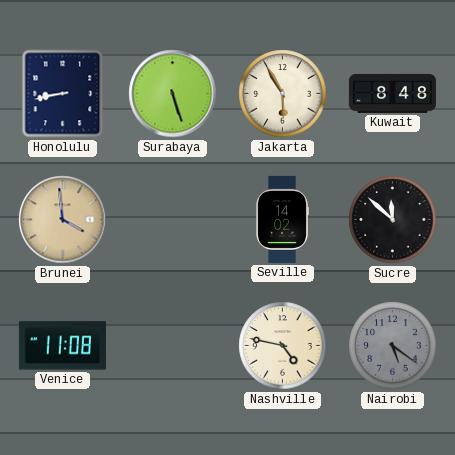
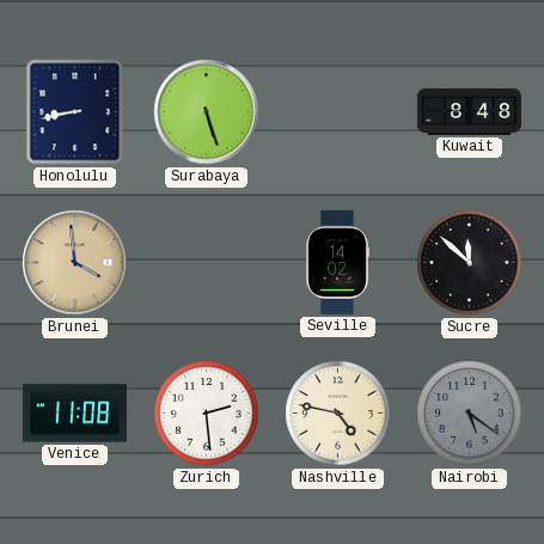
Jakarta: 5:55 -> none (283, 94)
Zurich: none -> 2:29 (207, 414)
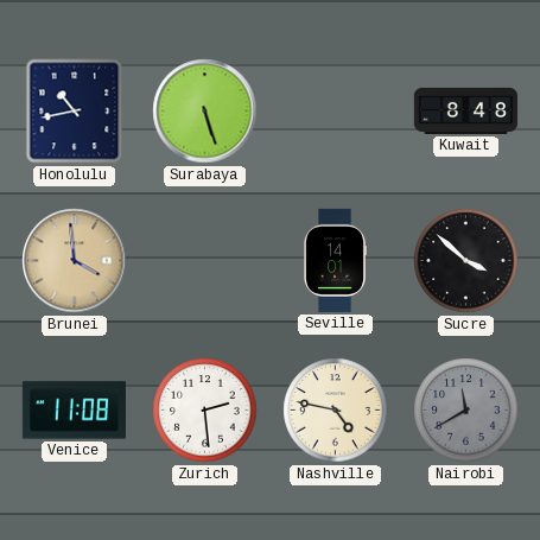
Honolulu: 8:43 -> 10:43 (75, 112)
Seville: 14:02 -> 14:01 (335, 260)
Sucre: 11:52 -> 3:52 (466, 261)
Nairobi: 5:21 -> 11:40 (466, 411)
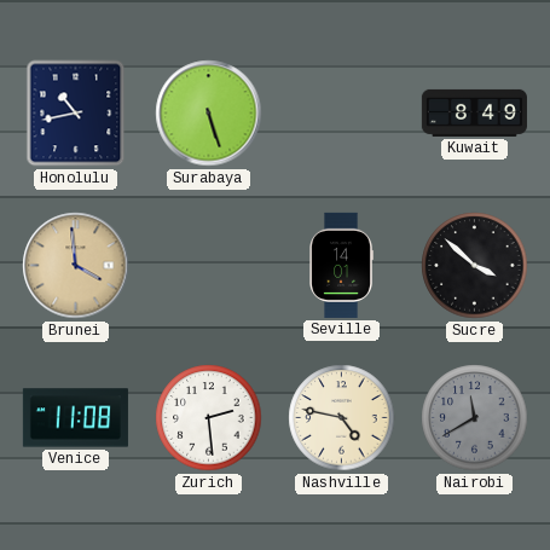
Kuwait: 8:48 -> 8:49 (474, 112)
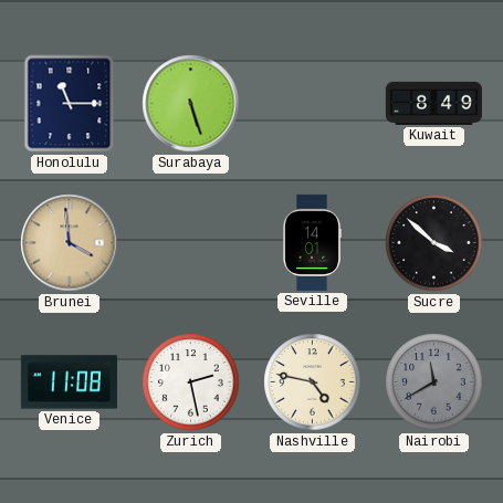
Honolulu: 10:43 -> 11:15 (70, 104)
Zurich: 2:29 -> 2:28 (191, 383)
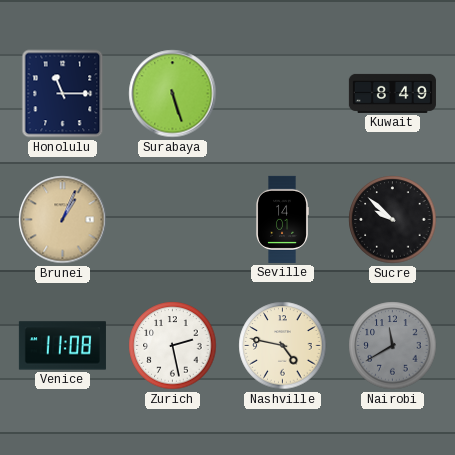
Brunei: 3:59 -> 1:04 (63, 220)
Sucre: 3:52 -> 9:52 (393, 220)
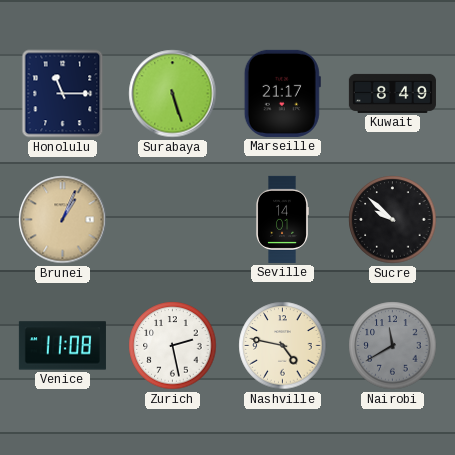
Marseille: none -> 21:17 (282, 93)
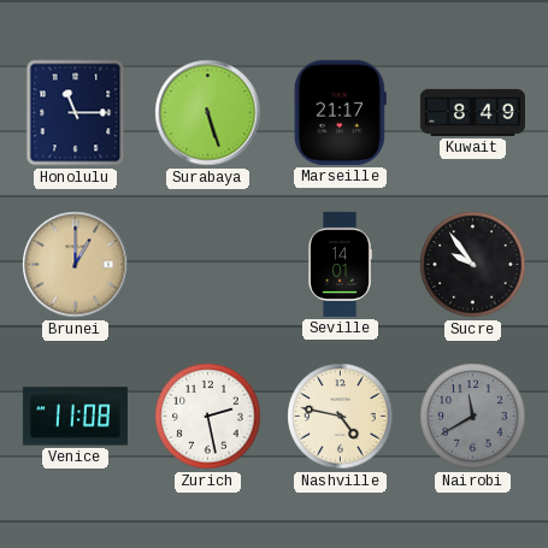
Brunei: 1:04 -> 1:00 (76, 265)
Sucre: 9:52 -> 9:54 (473, 265)
